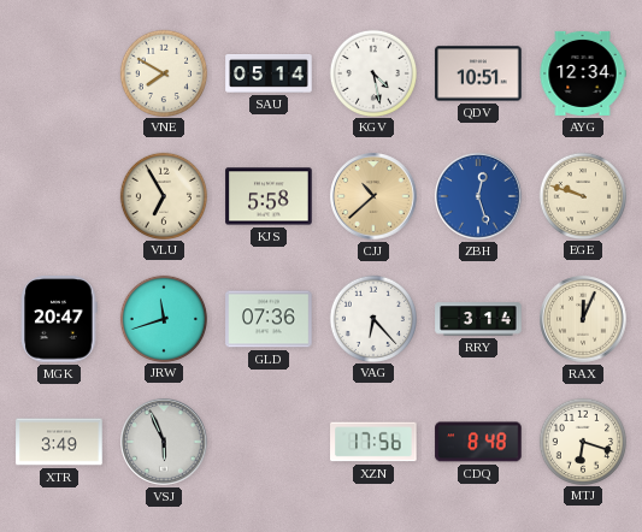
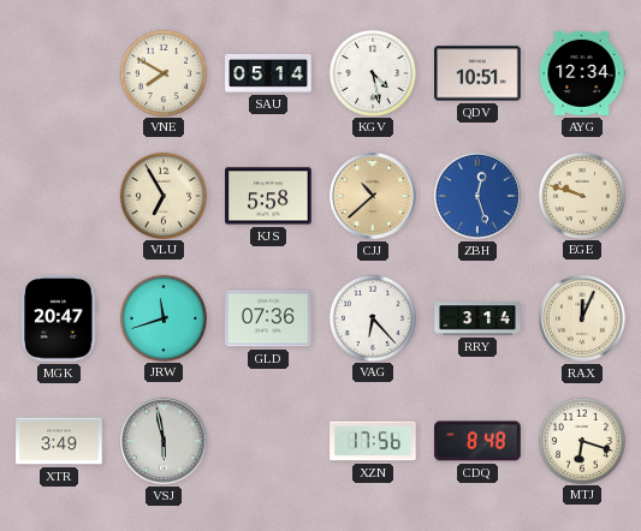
VSJ: 5:56 -> 5:58 (164, 441)
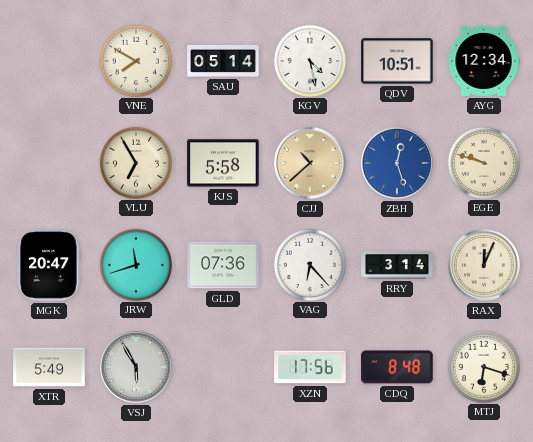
XTR: 3:49 -> 5:49 (49, 367)
VSJ: 5:58 -> 5:55 (136, 367)
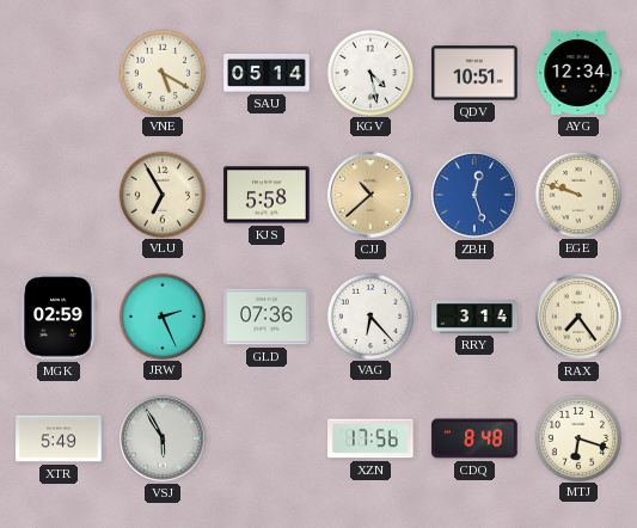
VNE: 7:50 -> 5:20 (161, 72)
MGK: 20:47 -> 02:59 (59, 317)
JRW: 11:42 -> 2:26 (161, 315)
RAX: 12:04 -> 7:24 (578, 317)
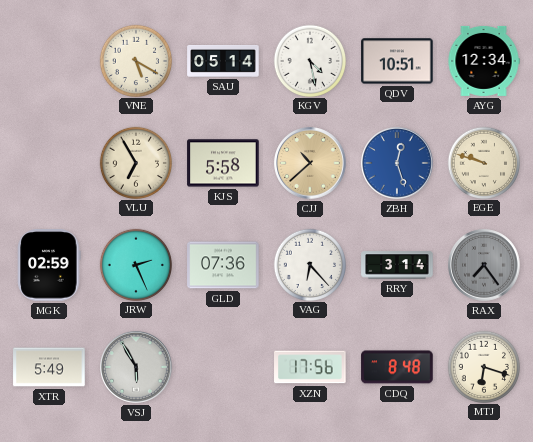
RAX dial: cream -> grey (484, 265)
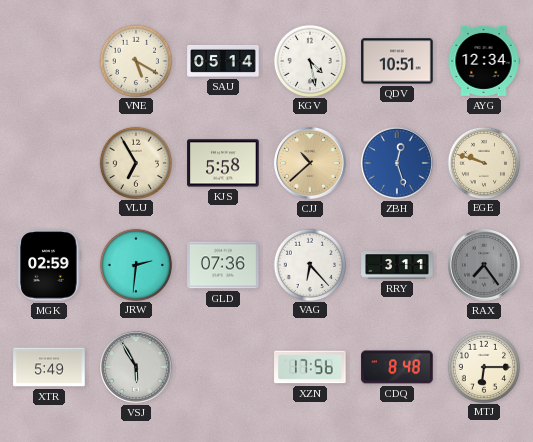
JRW: 2:26 -> 2:31 (135, 264)
RRY: 3:14 -> 3:11 (397, 265)
MTJ: 6:18 -> 6:15 (483, 366)
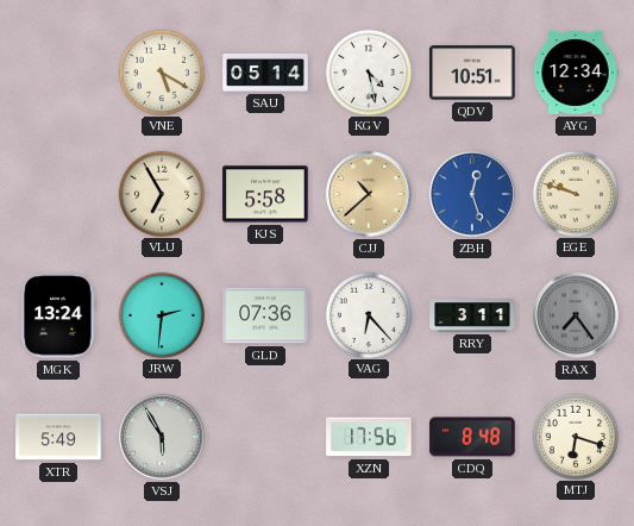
MGK: 02:59 -> 13:24 (58, 315)
MTJ: 6:15 -> 6:18 (575, 436)
